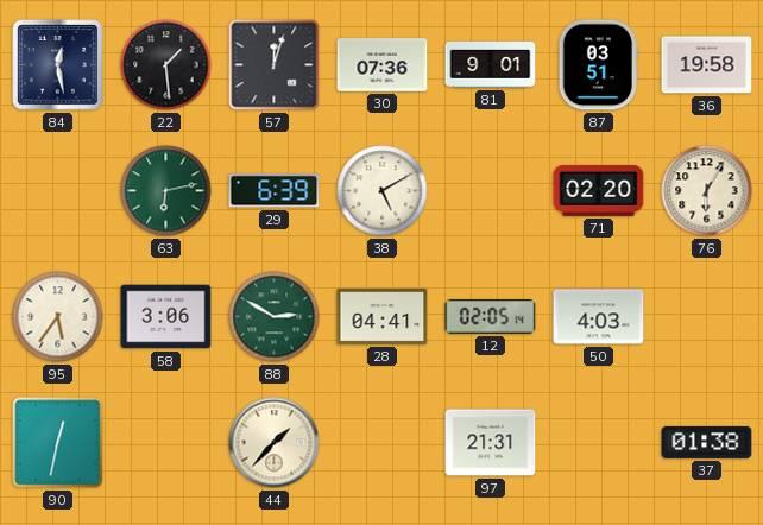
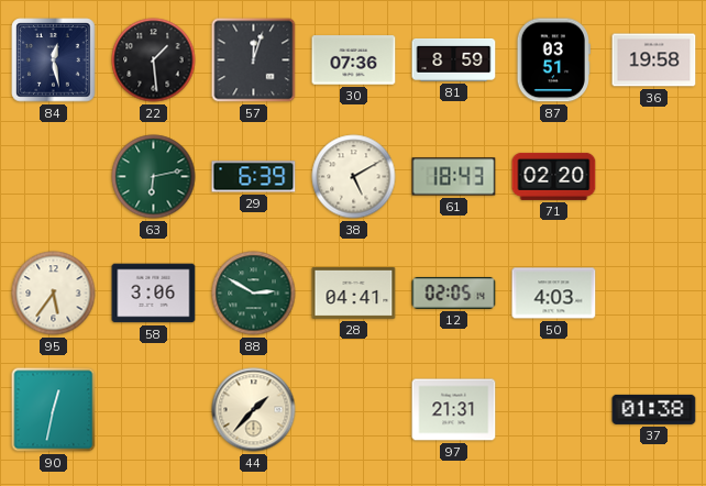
81: 9:01 -> 8:59 (454, 59)
61: none -> 18:43 (454, 177)
76: 6:05 -> none (707, 191)
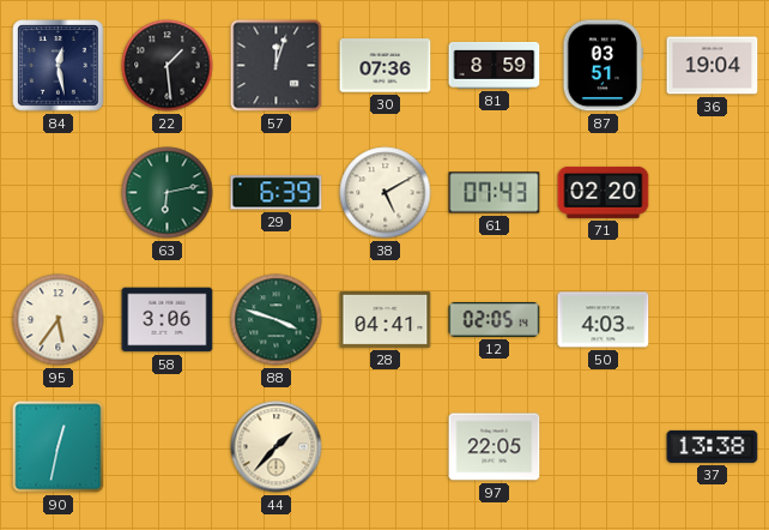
36: 19:58 -> 19:04 (713, 66)
61: 18:43 -> 07:43 (495, 193)
88: 2:50 -> 3:48 (277, 320)
97: 21:31 -> 22:05 (495, 447)
37: 01:38 -> 13:38 (713, 446)
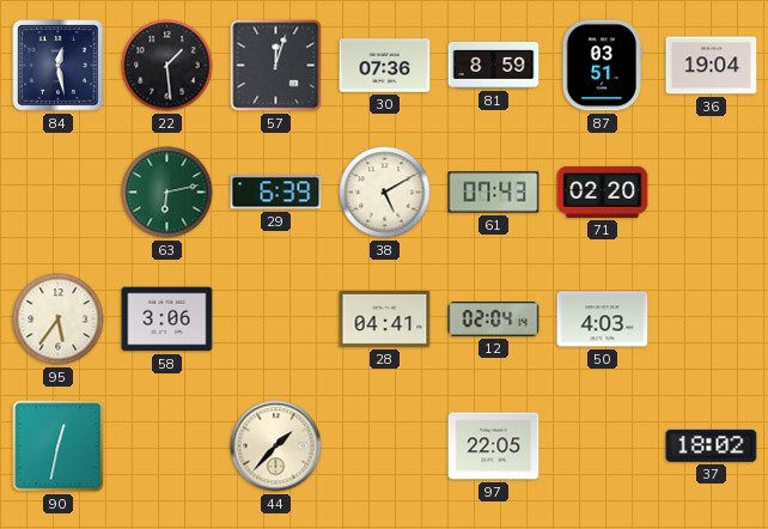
88: 3:48 -> none (277, 320)
12: 02:05 -> 02:04 (494, 318)
37: 13:38 -> 18:02 (712, 445)
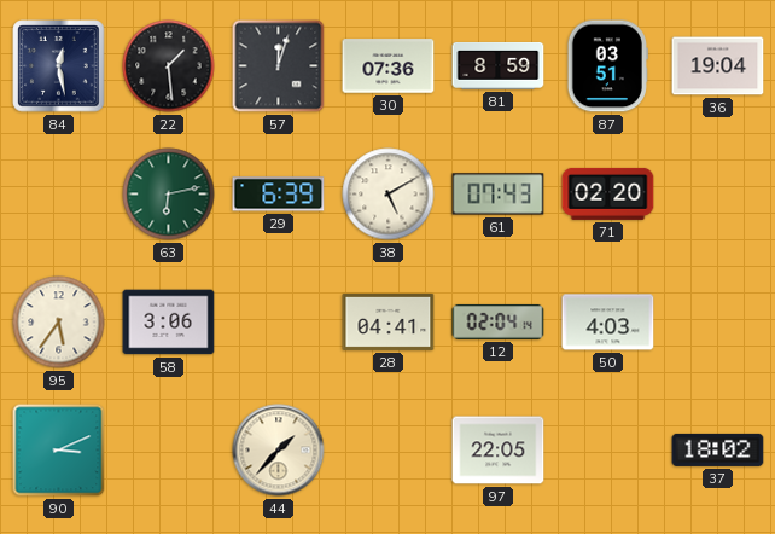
90: 12:32 -> 3:11 (59, 451)
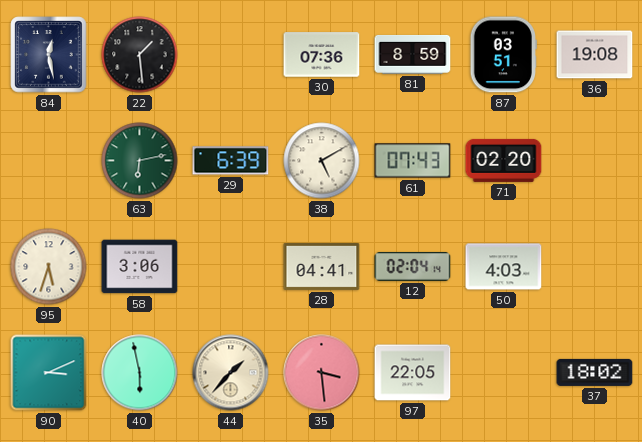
57: 12:03 -> none (279, 66)
36: 19:04 -> 19:08 (595, 55)
95: 5:36 -> 5:33 (49, 267)
40: none -> 5:58 (140, 373)
35: none -> 3:29 (322, 373)
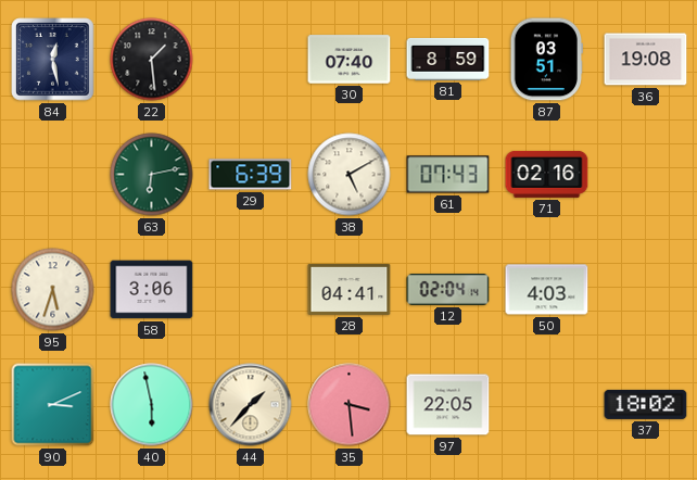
30: 07:36 -> 07:40 (350, 60)
71: 02:20 -> 02:16 (547, 174)
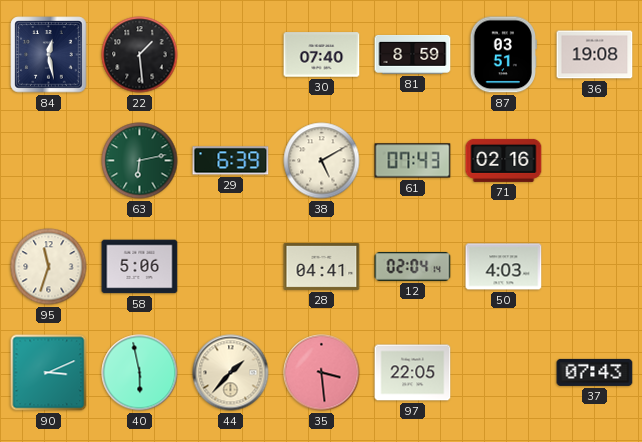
95: 5:33 -> 11:33 (49, 267)
58: 3:06 -> 5:06 (140, 267)
37: 18:02 -> 07:43 (595, 372)
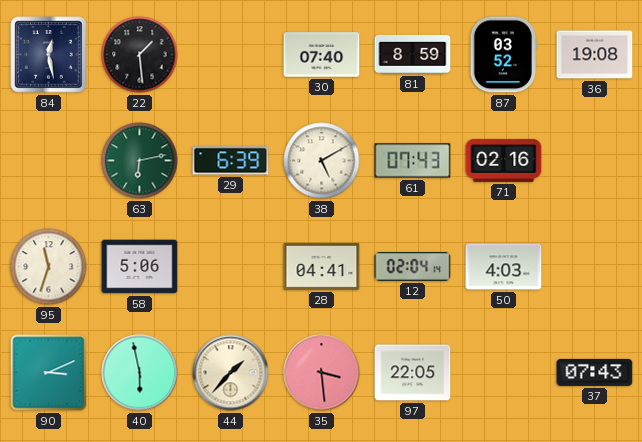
87: 03:51 -> 03:52 (503, 55)
